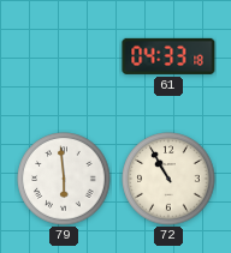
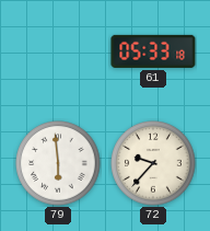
61: 04:33 -> 05:33 (153, 51)
72: 10:55 -> 9:37 (153, 163)
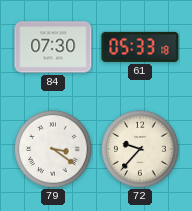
84: none -> 07:30 (53, 47)
79: 5:59 -> 3:21 (53, 149)
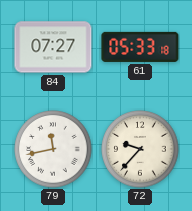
84: 07:30 -> 07:27 (53, 47)
79: 3:21 -> 11:43 (53, 149)
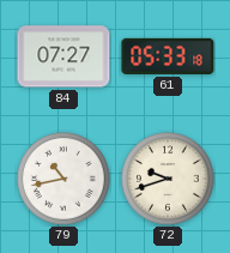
79: 11:43 -> 10:43 (63, 179)
72: 9:37 -> 9:42 (168, 179)
